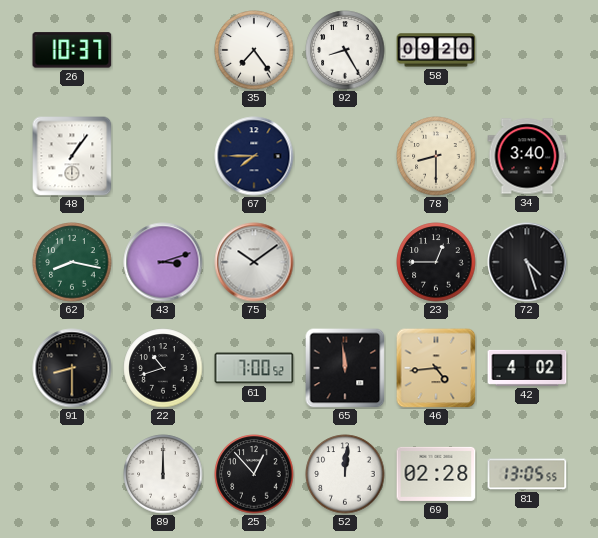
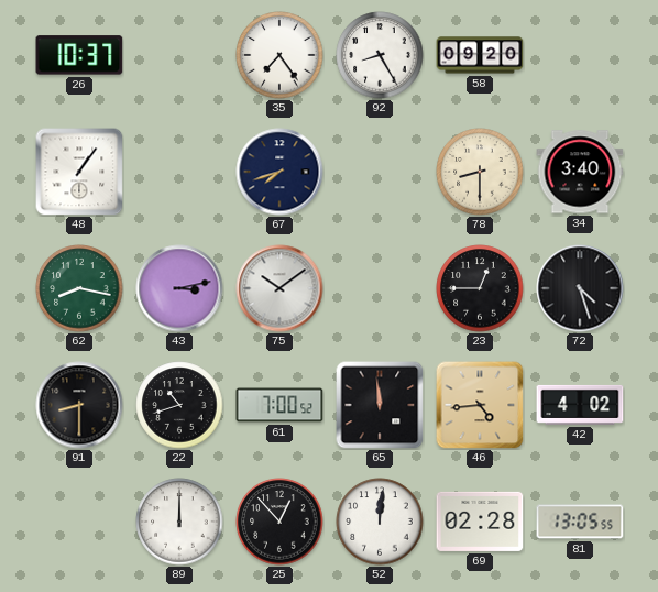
67: 7:45 -> 7:42 (279, 172)
43: 3:12 -> 3:13 (179, 288)
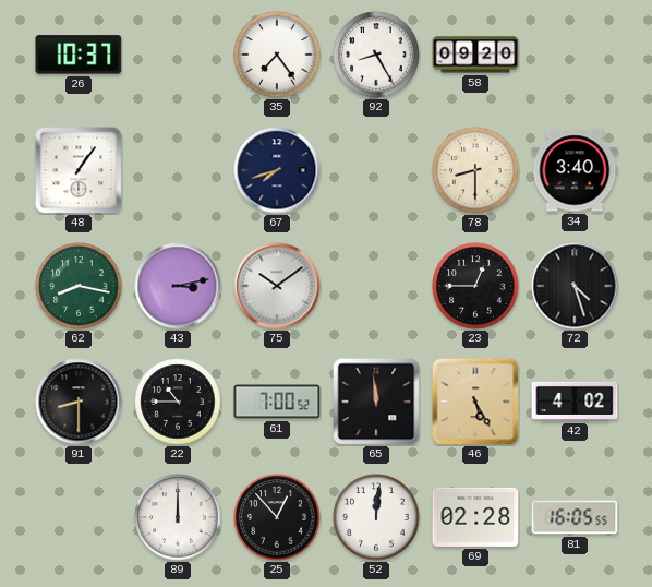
22: 10:42 -> 10:45 (178, 402)
46: 4:44 -> 5:25 (475, 402)
81: 13:05 -> 16:05 (575, 517)
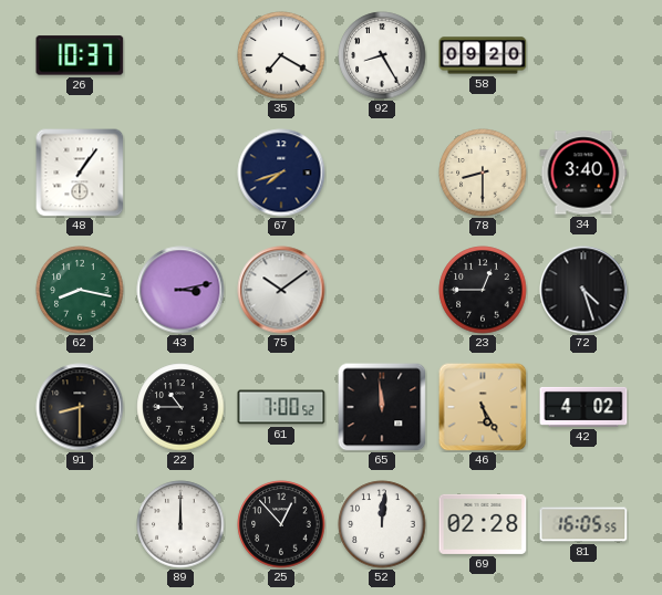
35: 7:24 -> 7:20 (281, 55)
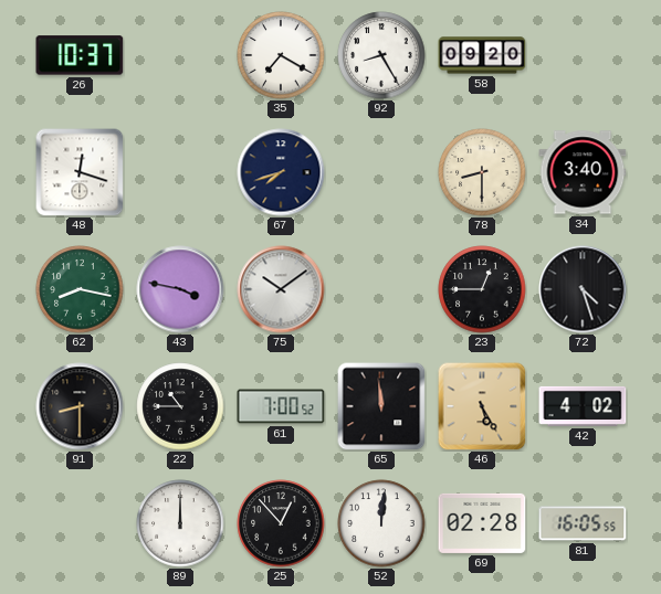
48: 1:06 -> 12:18 (80, 172)
43: 3:13 -> 3:47 (180, 289)
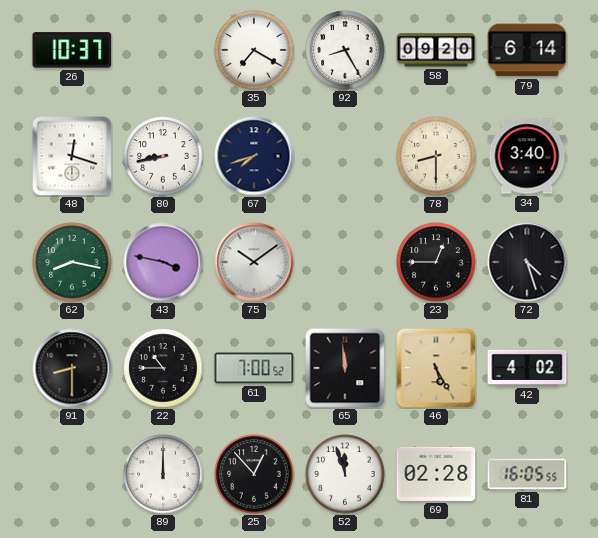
79: none -> 6:14 (527, 50)
80: none -> 8:43 (163, 156)
52: 12:01 -> 11:57 (345, 474)
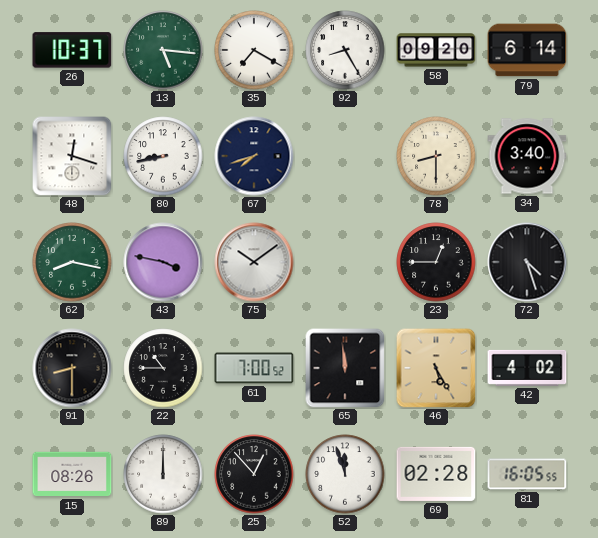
13: none -> 5:16 (163, 50)
15: none -> 08:26 (72, 474)
